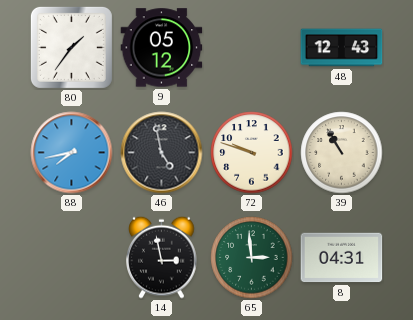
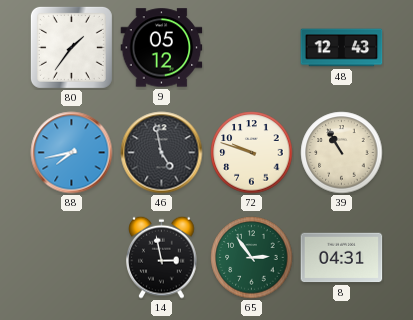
65: 2:59 -> 2:54 (252, 258)
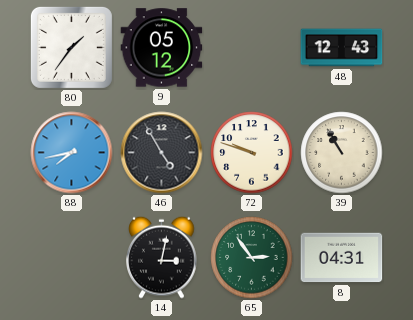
46: 4:58 -> 4:55 (162, 153)
14: 2:58 -> 3:02 (162, 257)
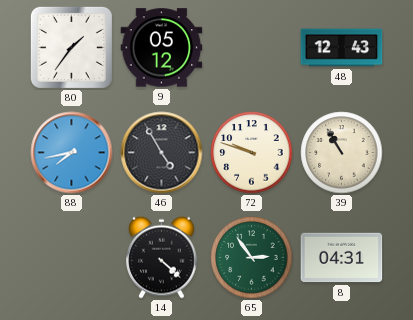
14: 3:02 -> 4:22 (162, 257)
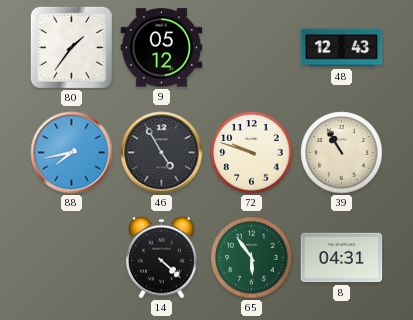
65: 2:54 -> 5:54 (252, 258)
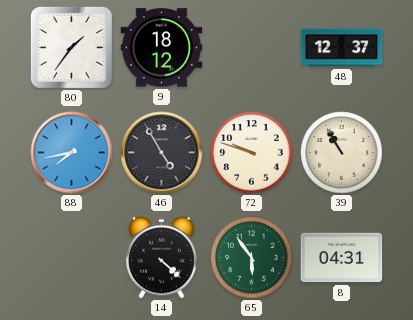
9: 05:12 -> 18:12 (162, 48)
48: 12:43 -> 12:37 (342, 48)
